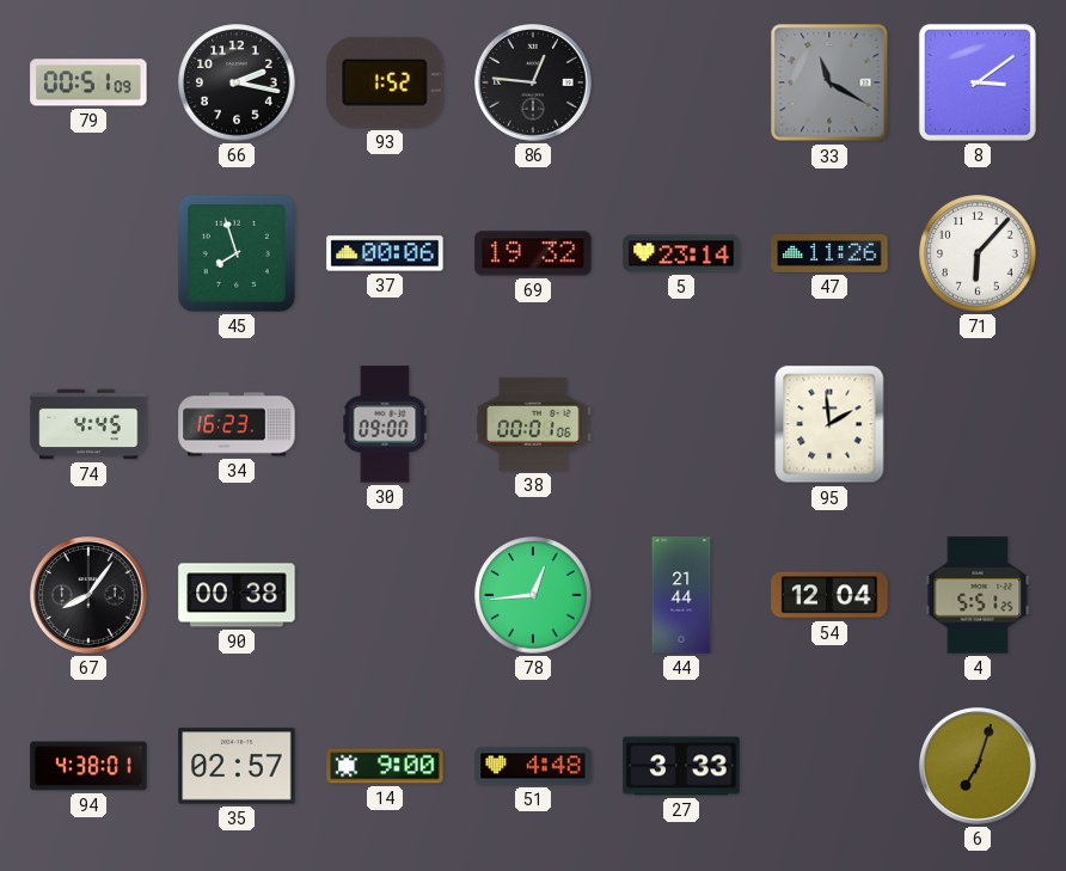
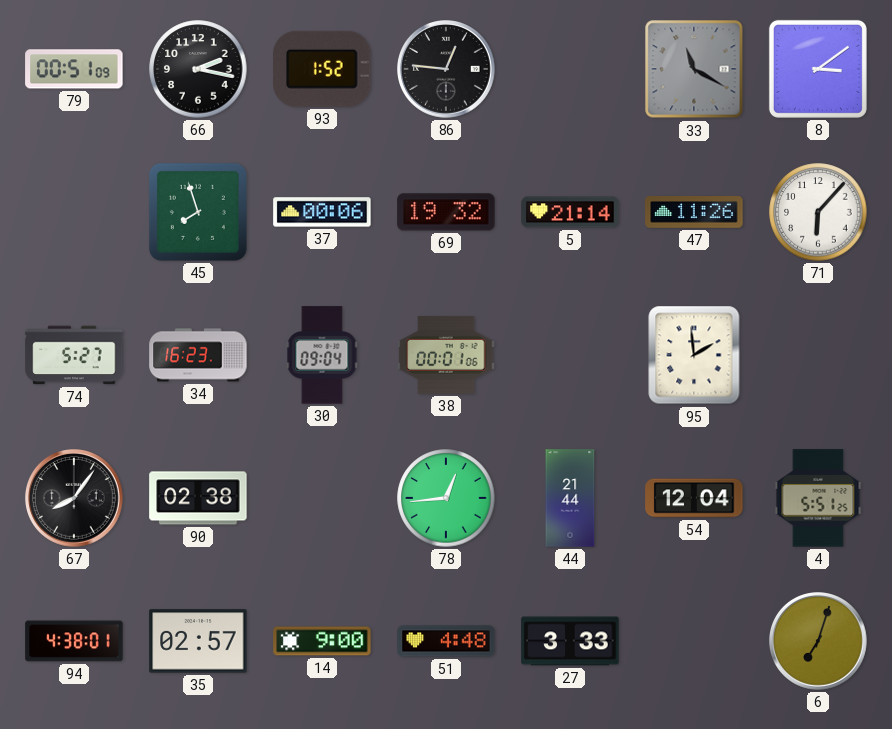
5: 23:14 -> 21:14 (570, 212)
74: 4:45 -> 5:27 (74, 355)
30: 09:00 -> 09:04 (322, 355)
90: 00:38 -> 02:38 (198, 498)
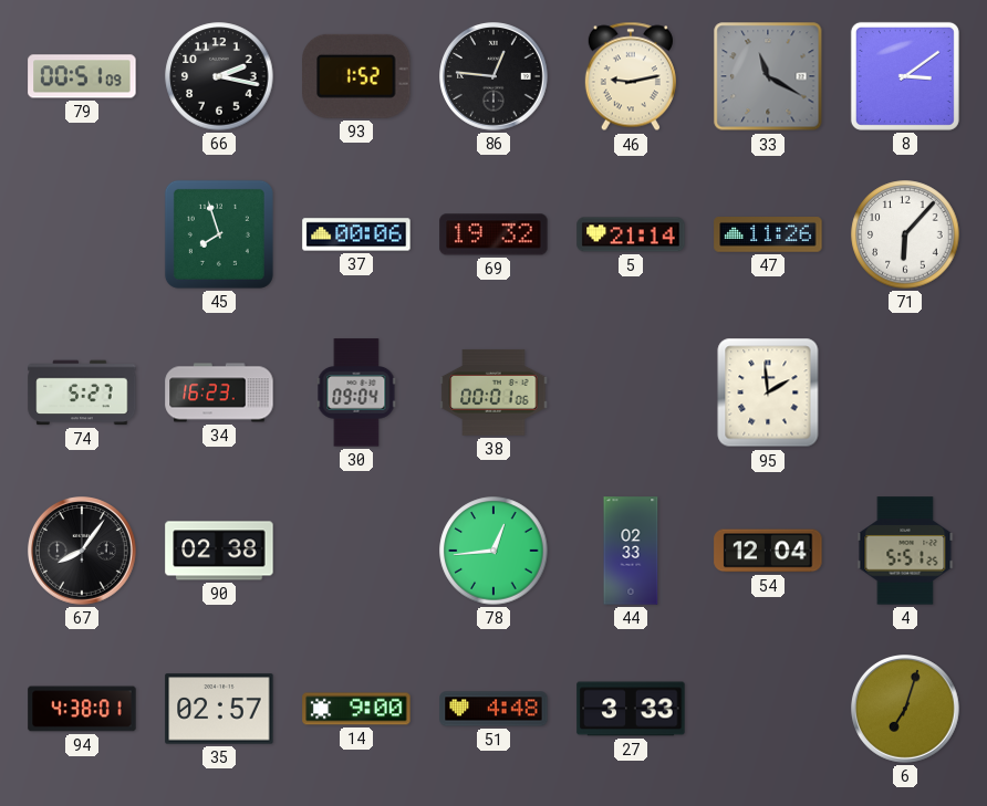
46: none -> 9:13 (631, 76)
44: 21:44 -> 02:33 (631, 551)
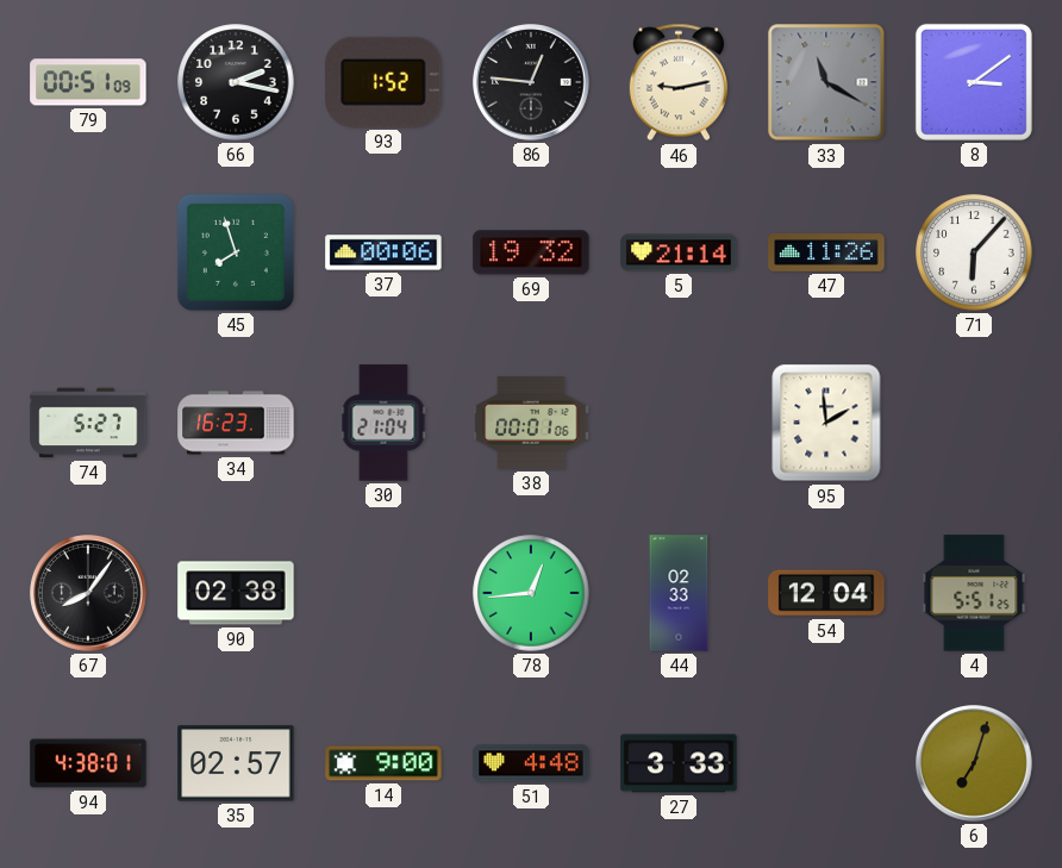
30: 09:04 -> 21:04 (383, 423)
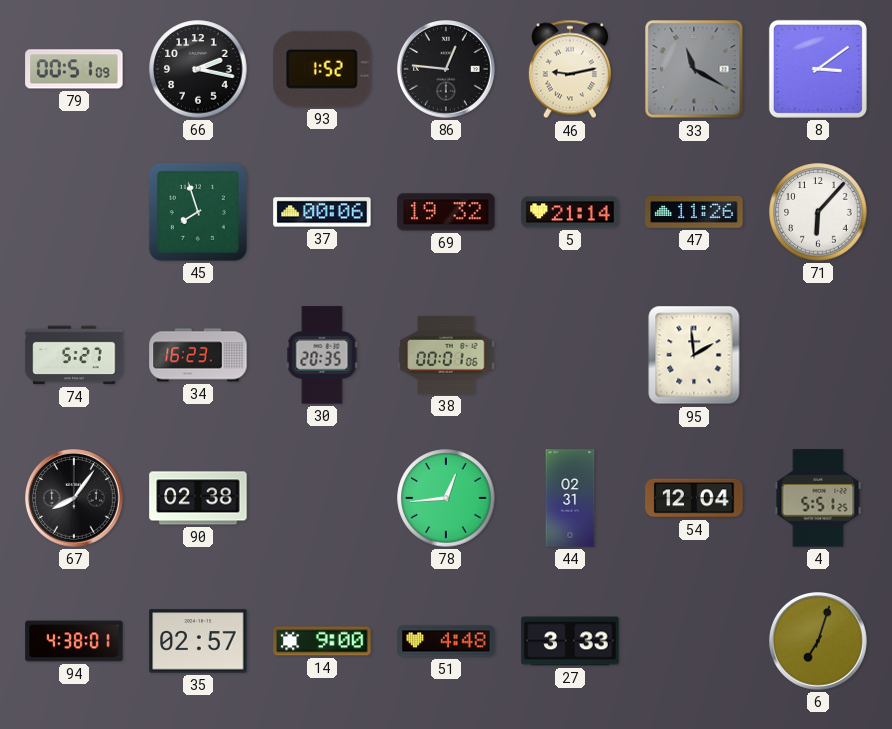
30: 21:04 -> 20:35 (322, 355)
44: 02:33 -> 02:31 (570, 498)
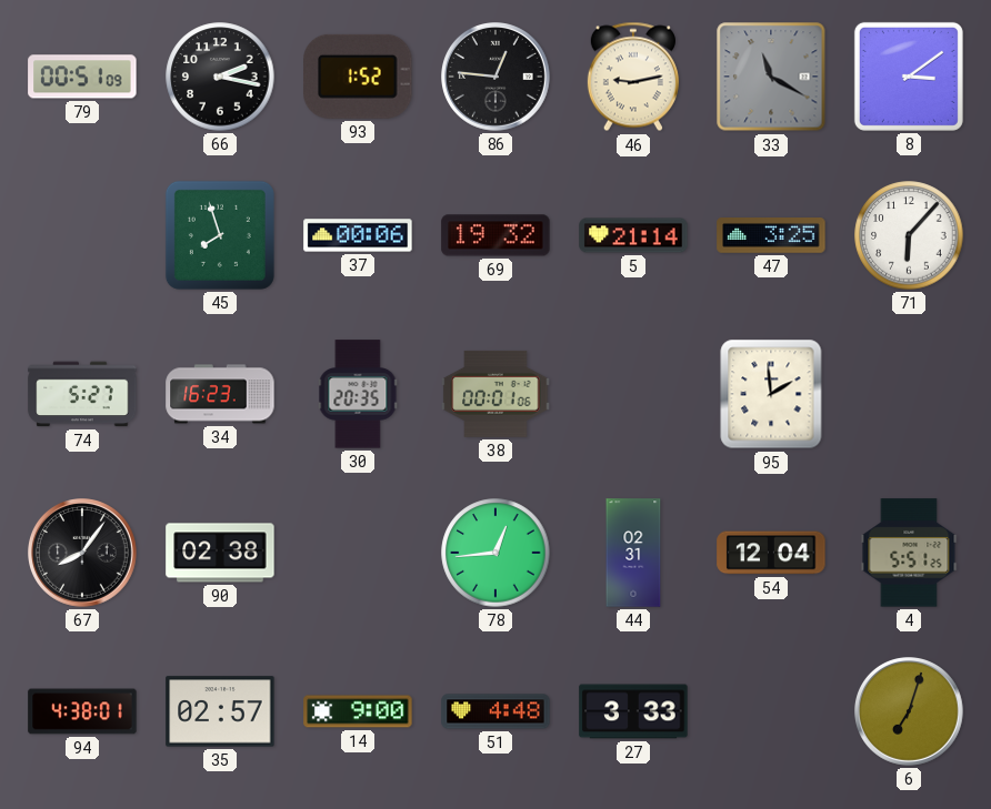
47: 11:26 -> 3:25 (771, 236)
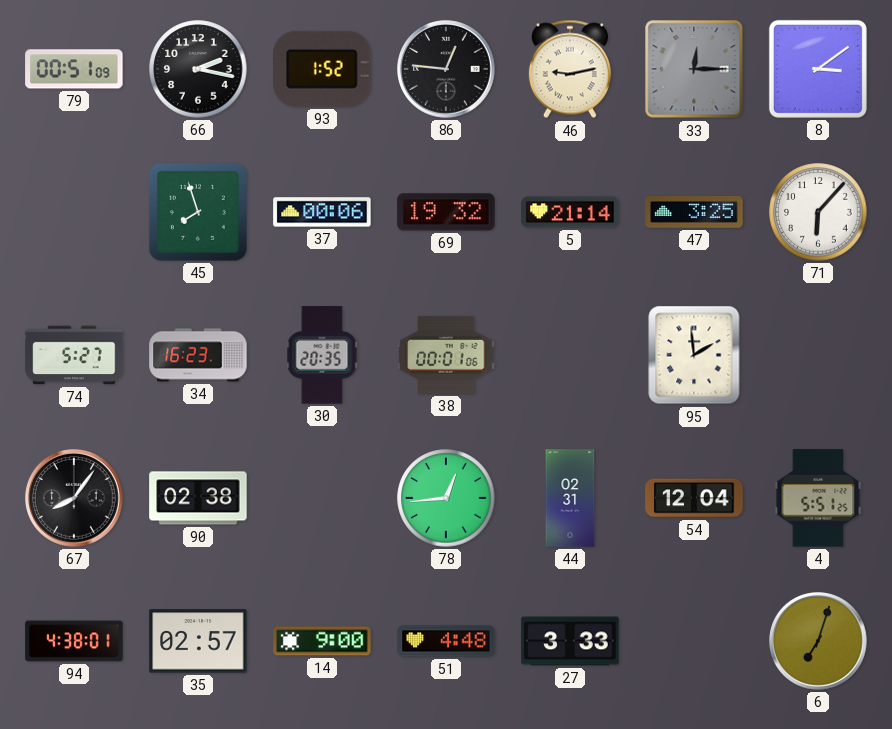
33: 11:20 -> 12:15 (694, 69)
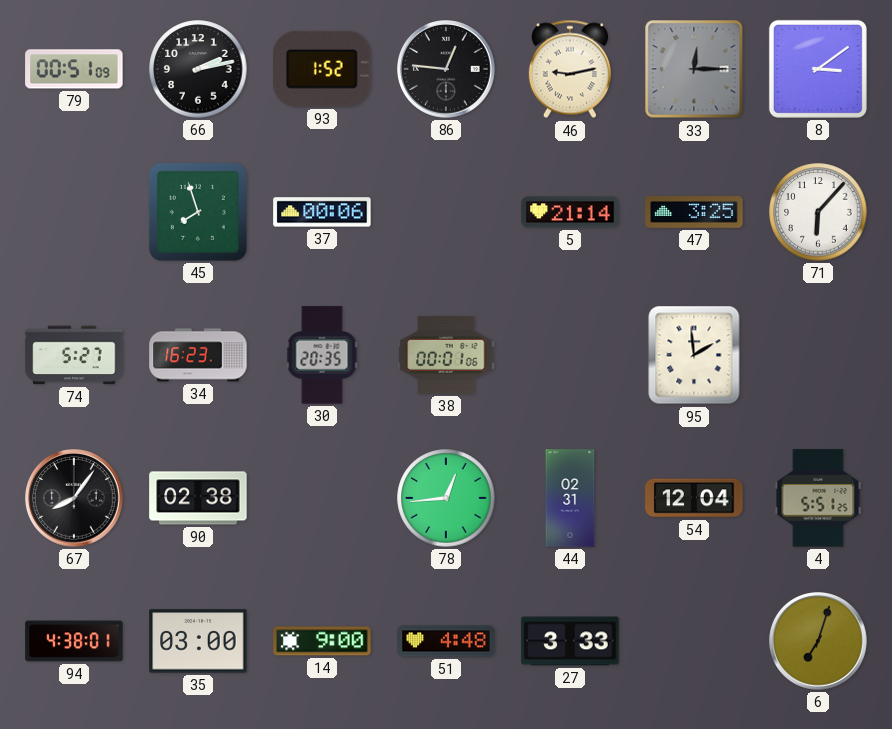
66: 2:17 -> 2:13 (198, 69)
69: 19:32 -> none (446, 212)
35: 02:57 -> 03:00 (198, 641)
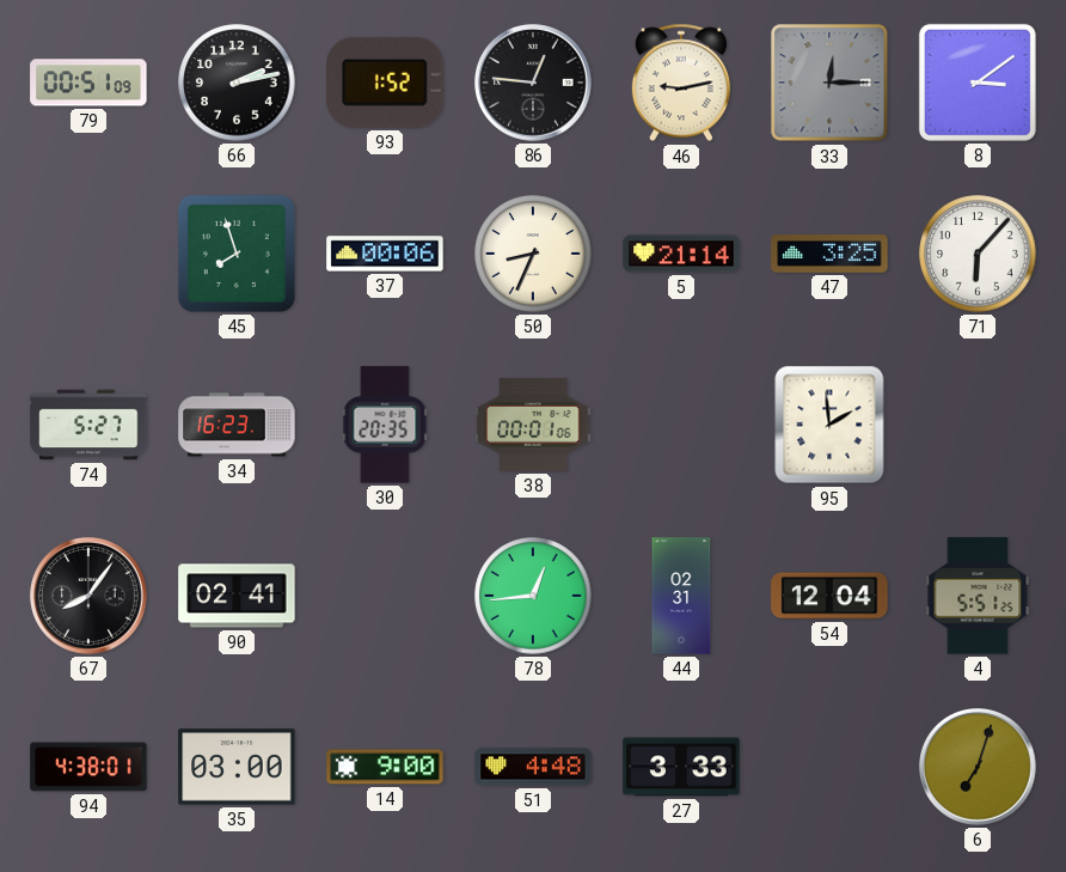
50: none -> 8:34 (533, 254)
90: 02:38 -> 02:41 (237, 596)
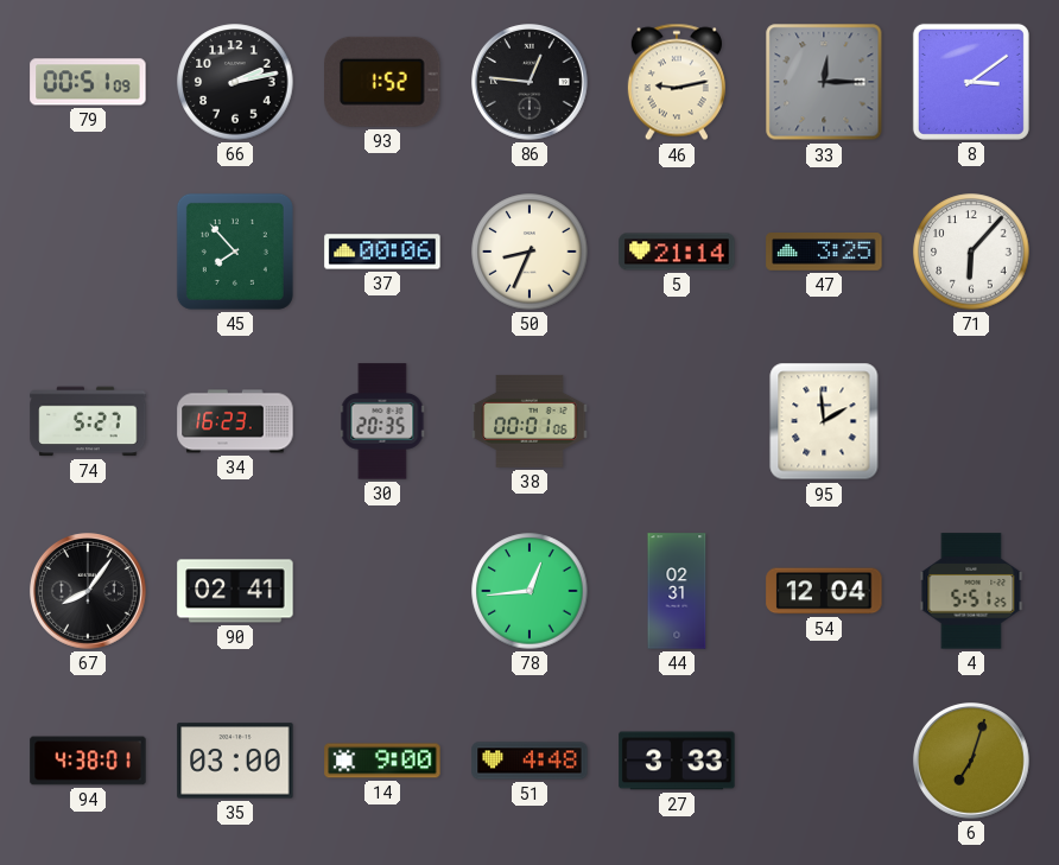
45: 7:57 -> 7:53 (235, 252)
